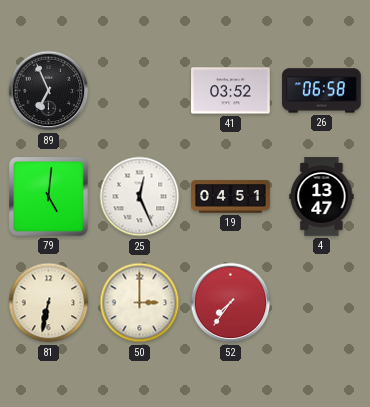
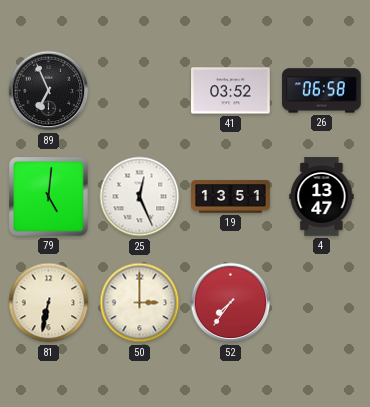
19: 04:51 -> 13:51 (231, 197)
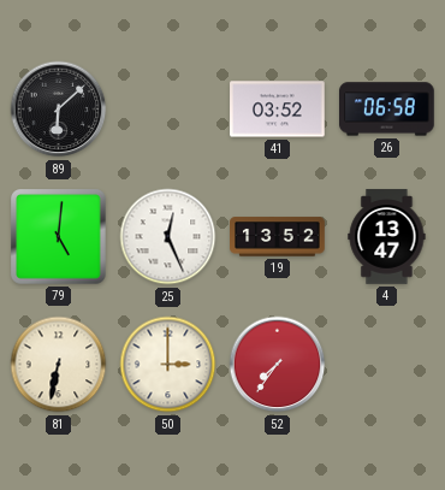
89: 6:56 -> 6:08 (59, 110)
19: 13:51 -> 13:52 (278, 237)
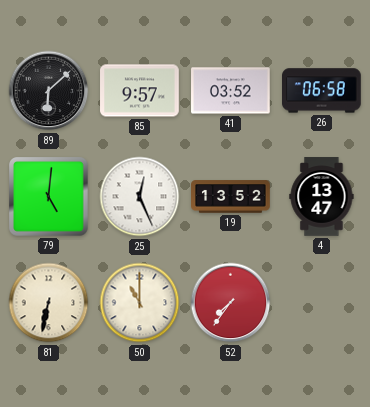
85: none -> 9:57 (140, 91)
50: 3:00 -> 11:00 (140, 303)
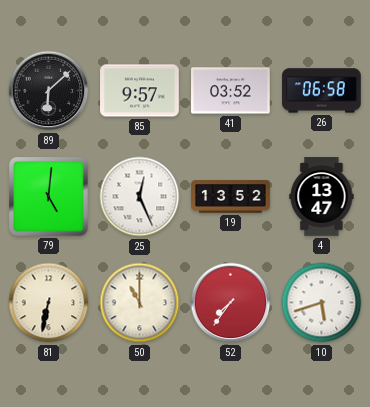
10: none -> 5:42 (322, 303)
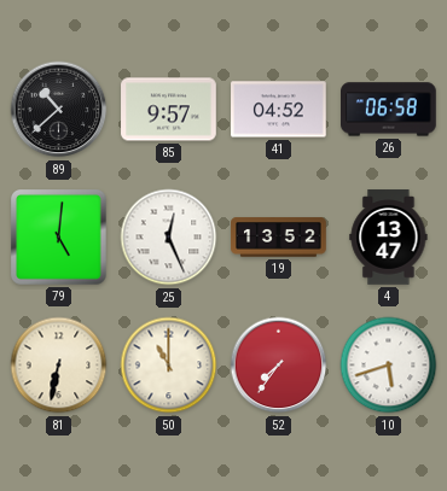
89: 6:08 -> 10:38 (59, 110)
41: 03:52 -> 04:52 (279, 110)
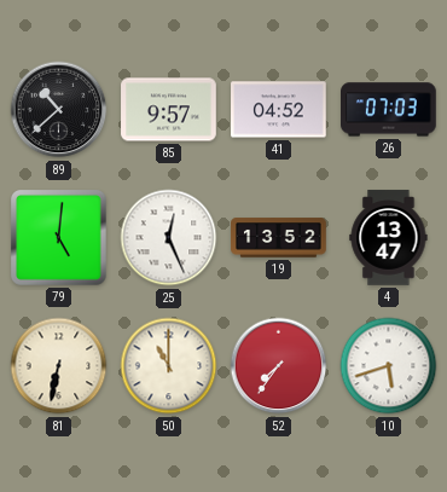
26: 06:58 -> 07:03 (389, 110)
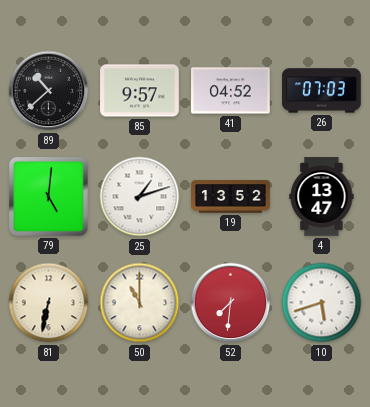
25: 12:26 -> 1:12 (140, 197)
52: 7:36 -> 7:31 (231, 303)
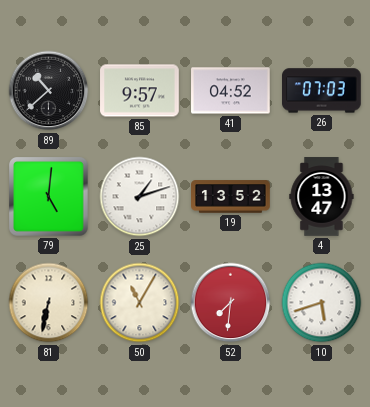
50: 11:00 -> 11:05 (140, 303)
